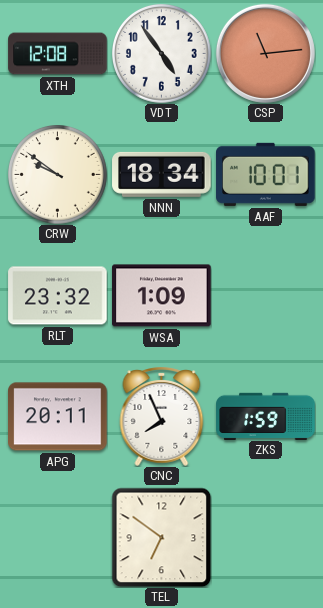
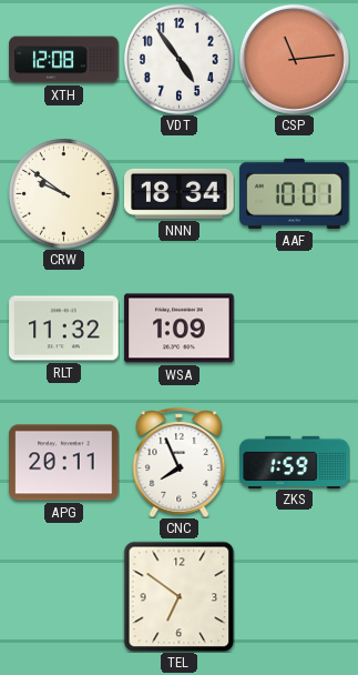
RLT: 23:32 -> 11:32 (64, 329)
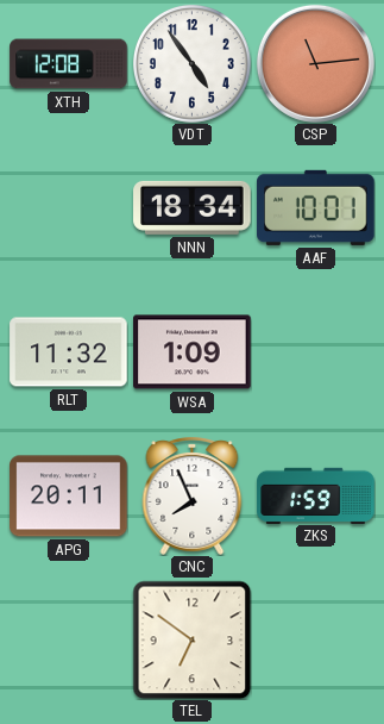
CRW: 9:51 -> none (64, 194)
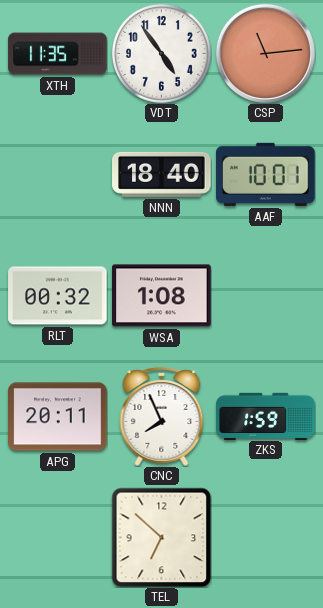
XTH: 12:08 -> 11:35 (58, 54)
NNN: 18:34 -> 18:40 (162, 174)
RLT: 11:32 -> 00:32 (58, 296)
WSA: 1:09 -> 1:08 (162, 296)
TEL: 6:51 -> 6:52 (161, 537)
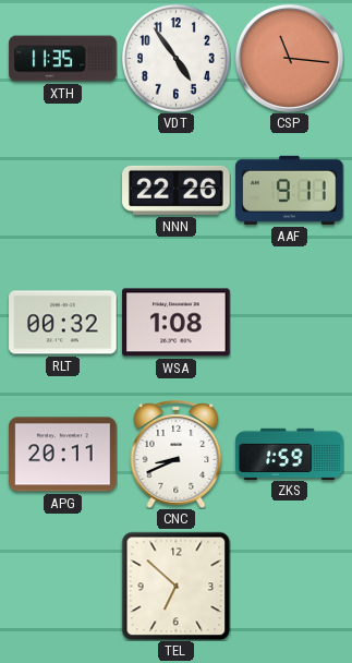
CSP: 11:14 -> 11:16 (289, 58)
NNN: 18:40 -> 22:26 (177, 190)
AAF: 10:01 -> 9:11 (290, 190)
CNC: 7:56 -> 8:41 (177, 454)
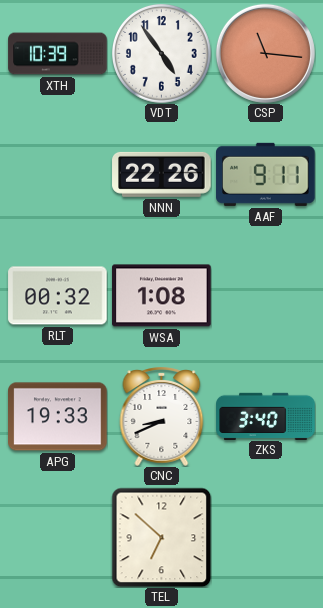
XTH: 11:35 -> 10:39 (58, 54)
APG: 20:11 -> 19:33 (58, 417)
ZKS: 1:59 -> 3:40 (266, 416)
